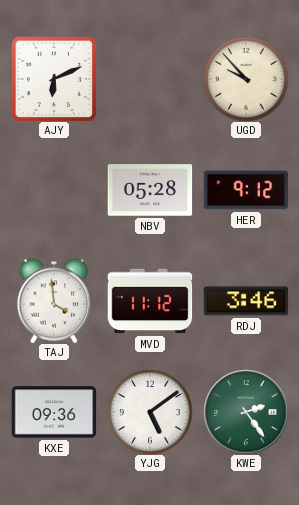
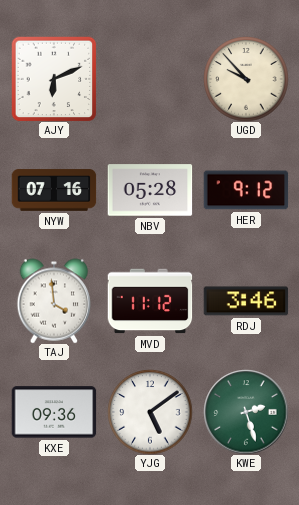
NYW: none -> 07:16 (54, 190)
KWE: 2:24 -> 2:27 (246, 412)
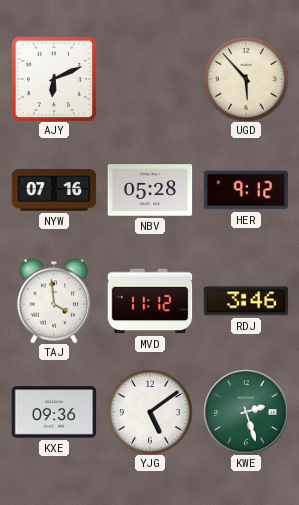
UGD: 9:53 -> 5:53 (246, 79)
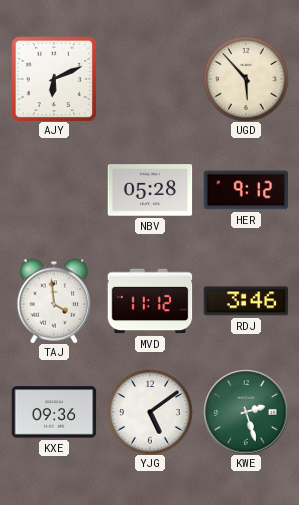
NYW: 07:16 -> none (54, 190)
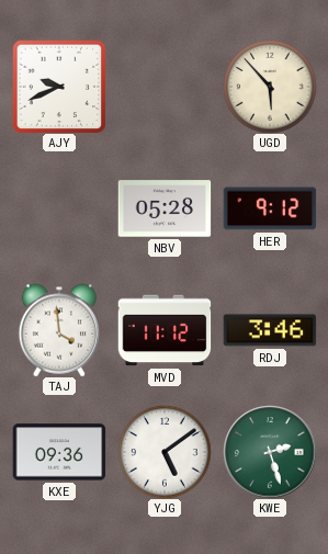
AJY: 6:11 -> 9:41 (59, 87)
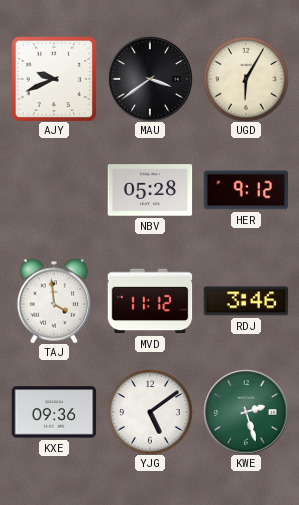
MAU: none -> 3:39 (150, 79)
UGD: 5:53 -> 6:05 (246, 79)
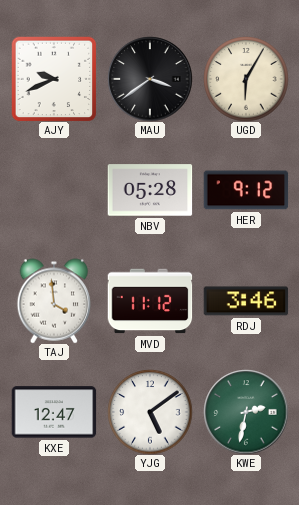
KXE: 09:36 -> 12:47 (54, 412)
KWE: 2:27 -> 2:32 (246, 412)
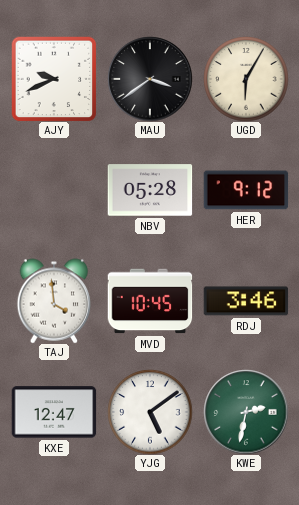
MVD: 11:12 -> 10:45 (150, 301)
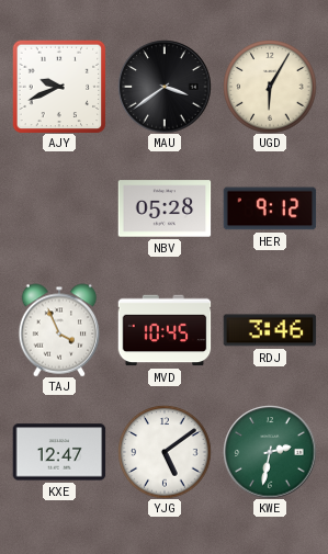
TAJ: 3:59 -> 3:56 (59, 330)
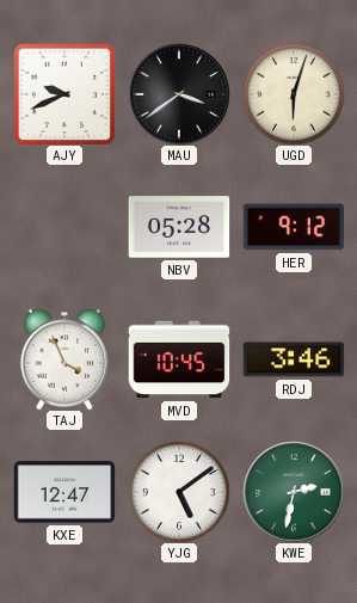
UGD: 6:05 -> 6:03 (294, 94)
